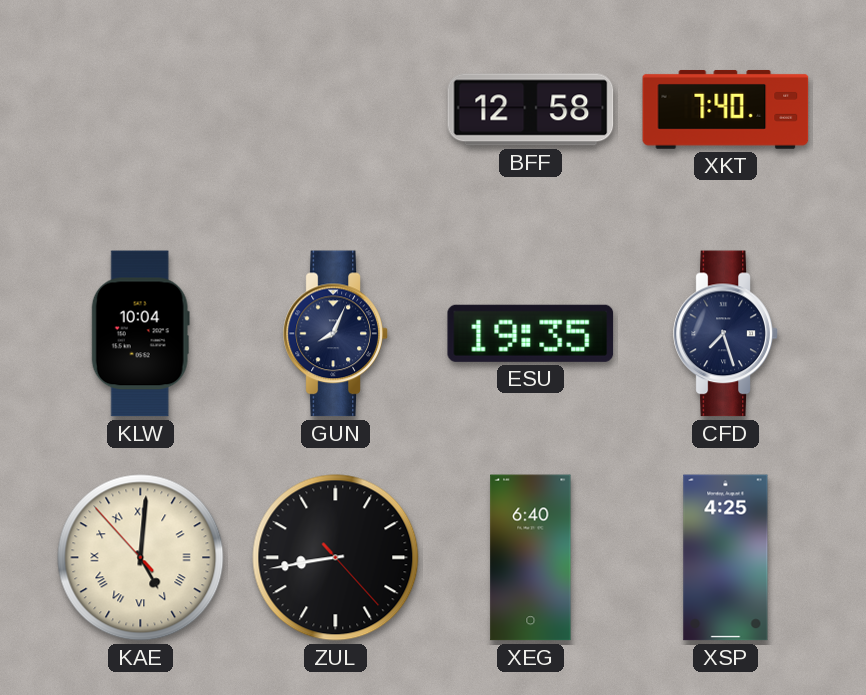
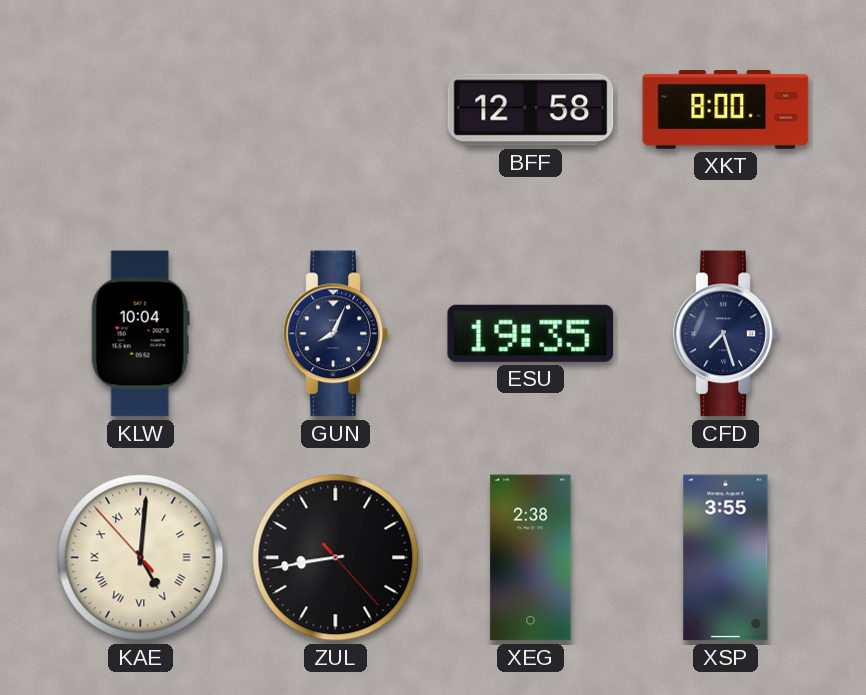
XKT: 7:40 -> 8:00 (726, 109)
XEG: 6:40 -> 2:38 (531, 558)
XSP: 4:25 -> 3:55 (726, 558)
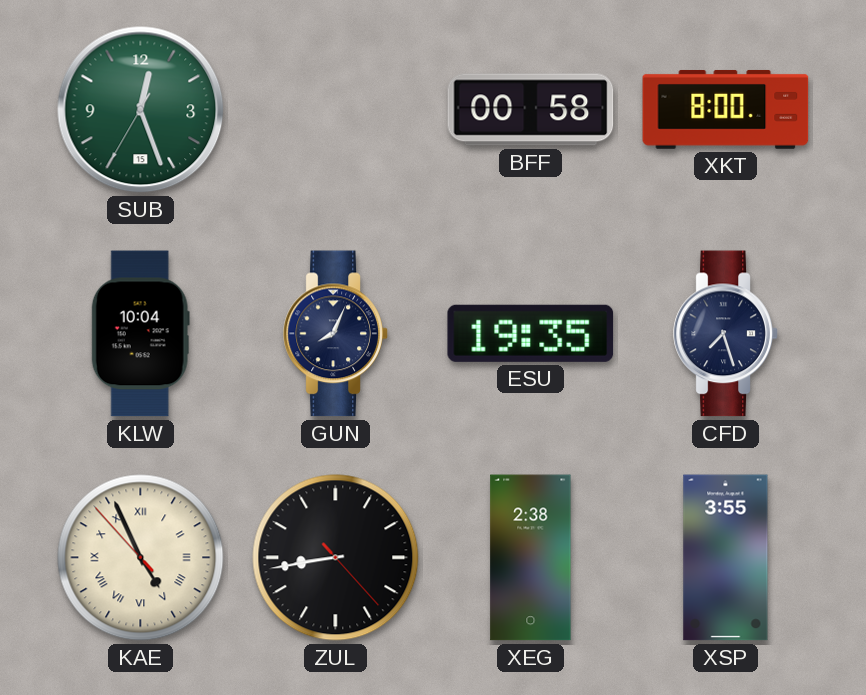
SUB: none -> 12:26 (141, 110)
BFF: 12:58 -> 00:58 (531, 110)
KAE: 5:00 -> 4:55 (141, 558)
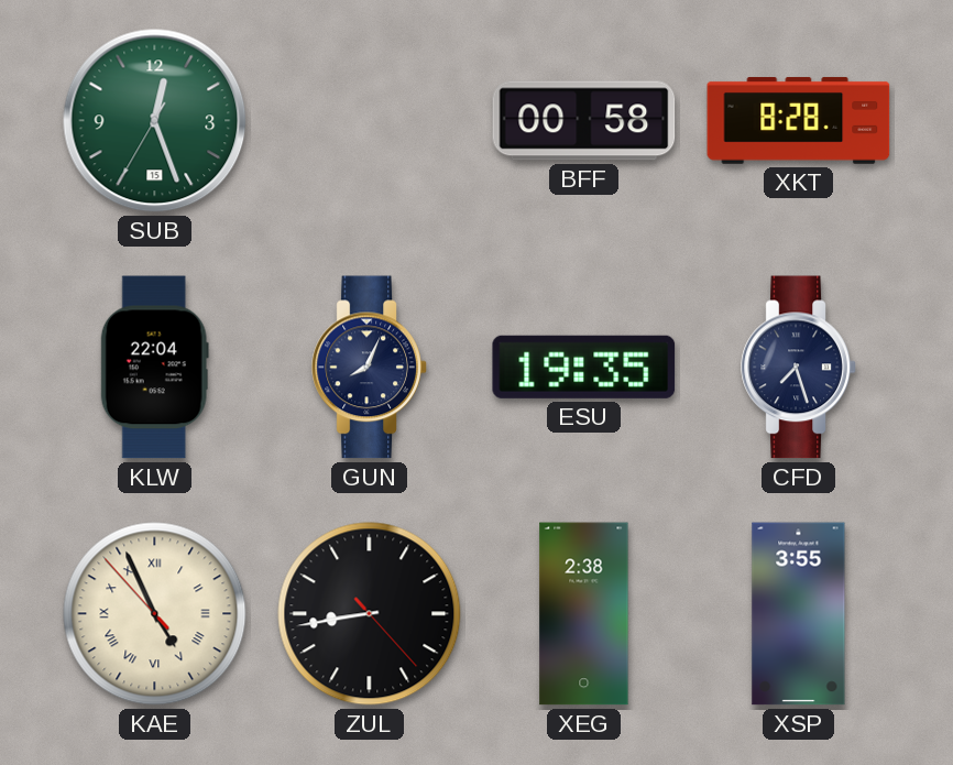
XKT: 8:00 -> 8:28 (799, 120)
KLW: 10:04 -> 22:04 (154, 368)
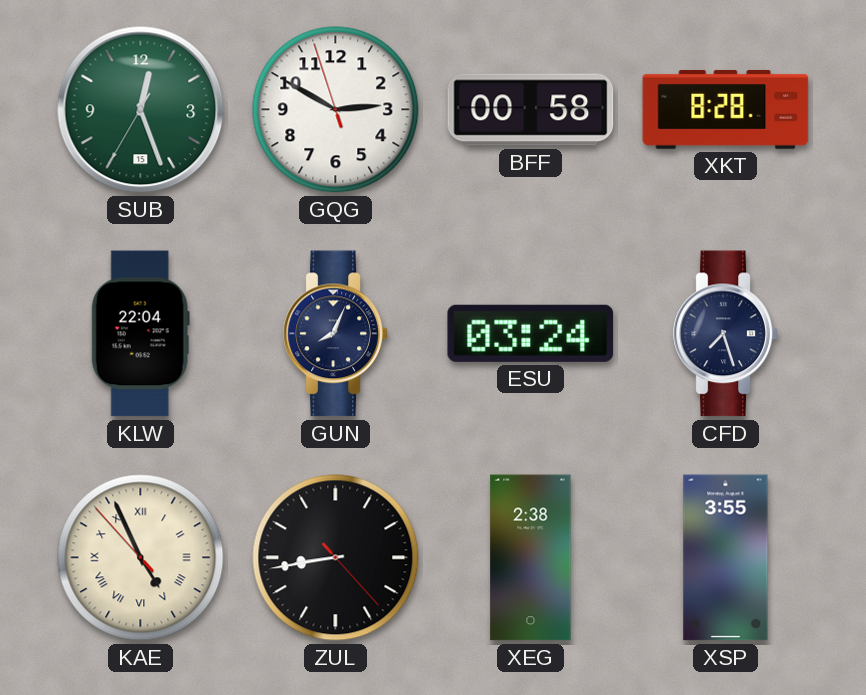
GQG: none -> 2:49 (336, 110)
ESU: 19:35 -> 03:24 (531, 333)
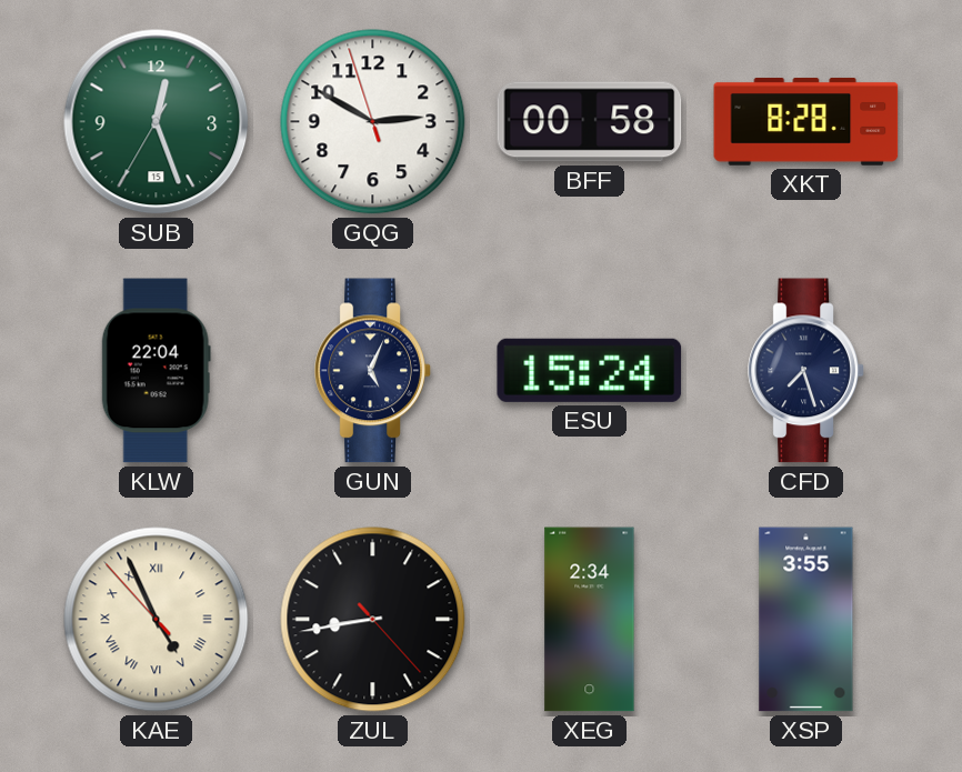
GUN: 8:04 -> 5:04 (373, 371)
ESU: 03:24 -> 15:24 (590, 370)
XEG: 2:38 -> 2:34 (590, 620)
